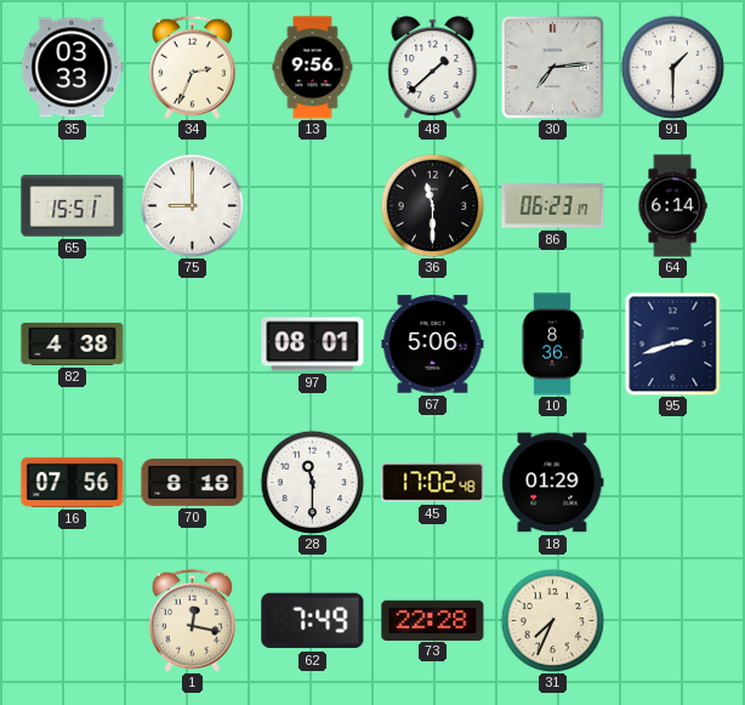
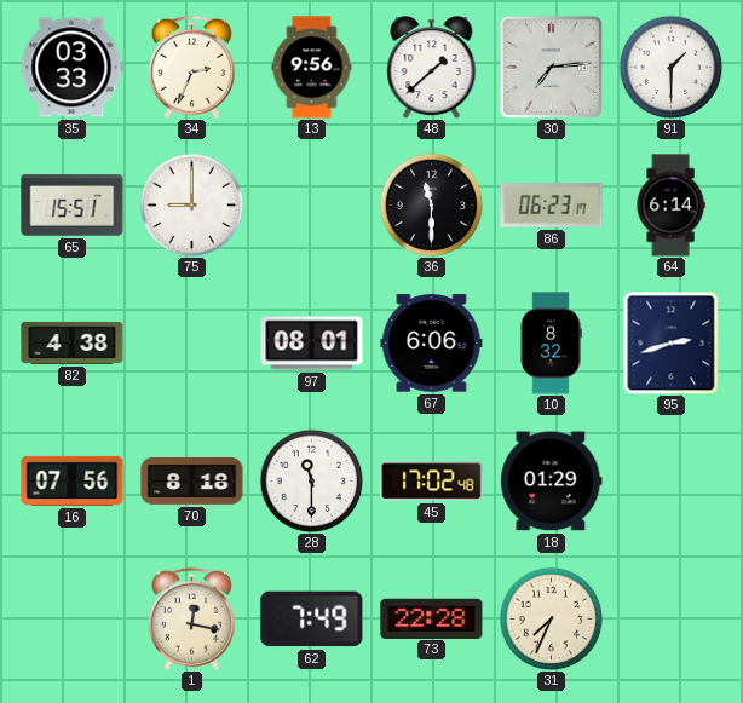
67: 5:06 -> 6:06 (432, 344)
10: 8:36 -> 8:32 (551, 344)
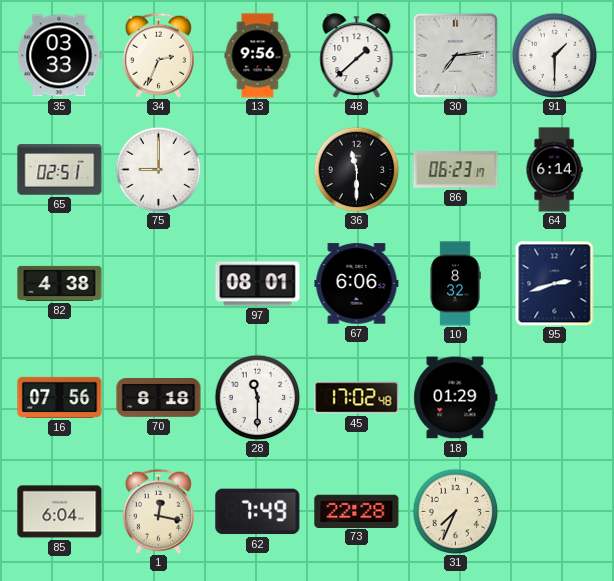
65: 15:51 -> 02:51 (60, 170)
85: none -> 6:04 (60, 512)
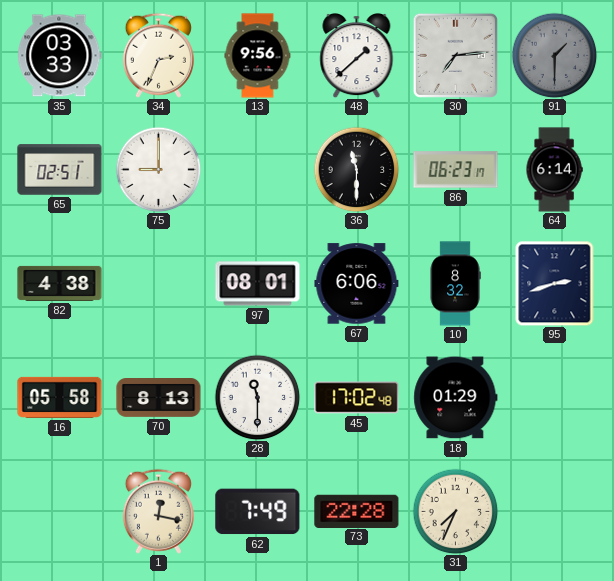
91 dial: white -> grey (554, 55)
16: 07:56 -> 05:58 (60, 397)
70: 8:18 -> 8:13 (159, 398)
85: 6:04 -> none (60, 512)
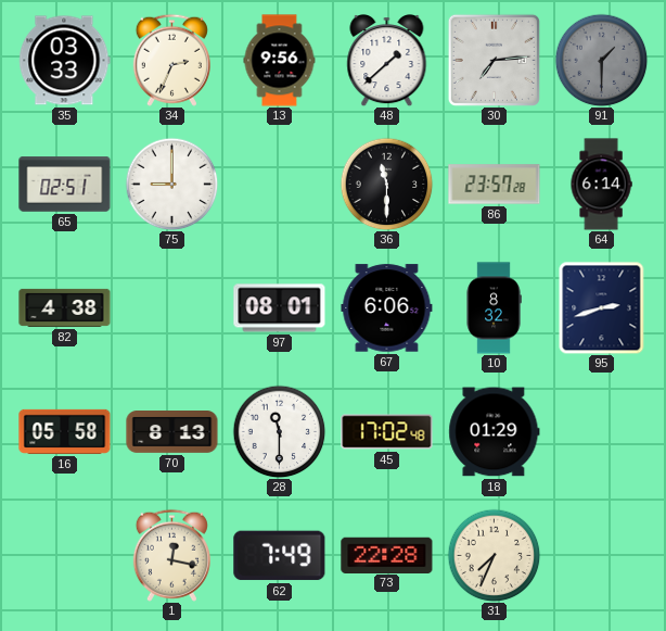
86: 06:23 -> 23:57 (495, 185)
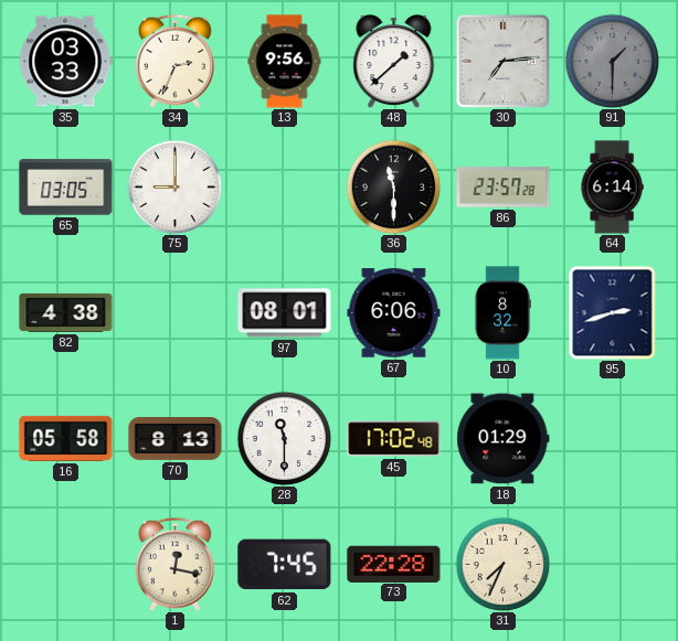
65: 02:51 -> 03:05 (66, 188)
62: 7:49 -> 7:45 (285, 565)
